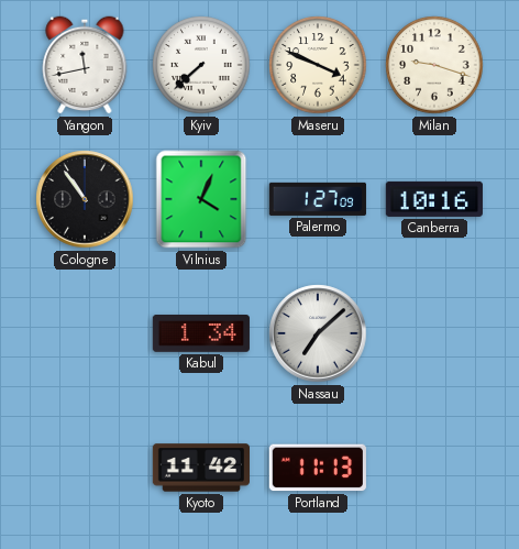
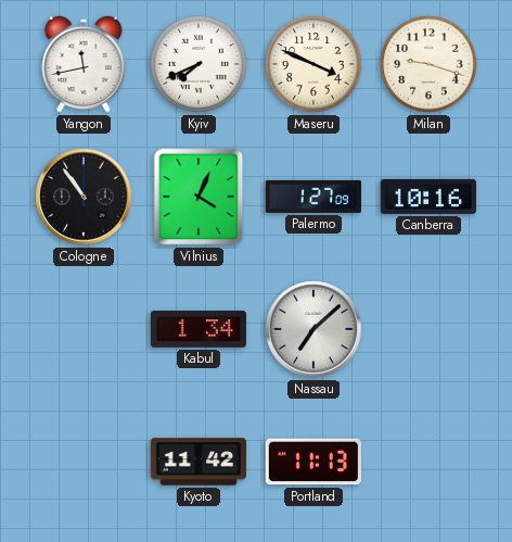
Kyiv: 7:38 -> 7:41 (199, 64)
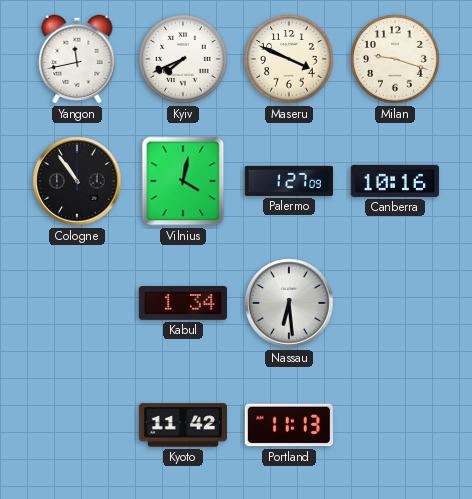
Vilnius: 4:04 -> 4:02 (183, 181)
Nassau: 7:08 -> 6:29 (289, 303)
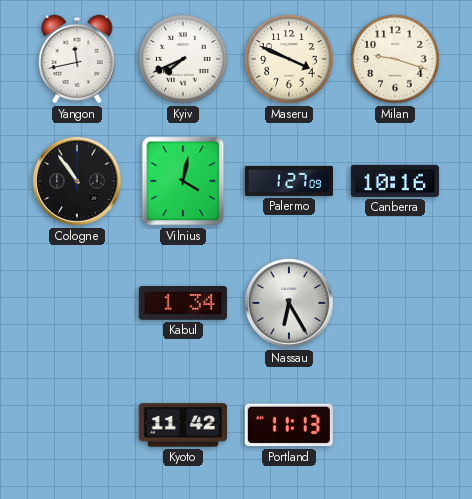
Nassau: 6:29 -> 6:25 (289, 303)
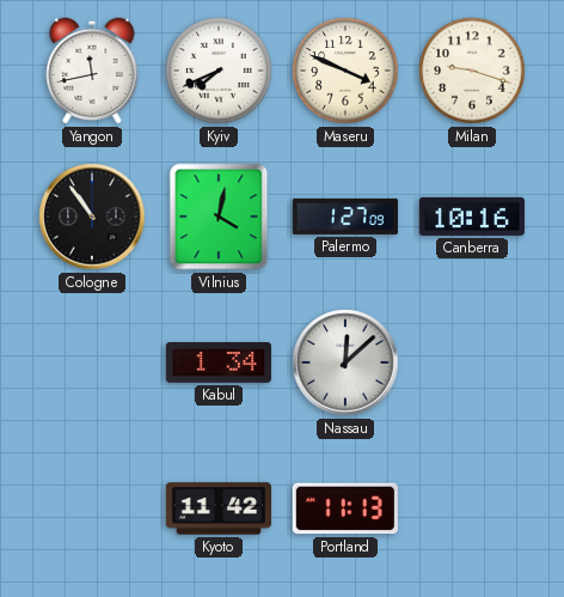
Nassau: 6:25 -> 12:08 (345, 363)
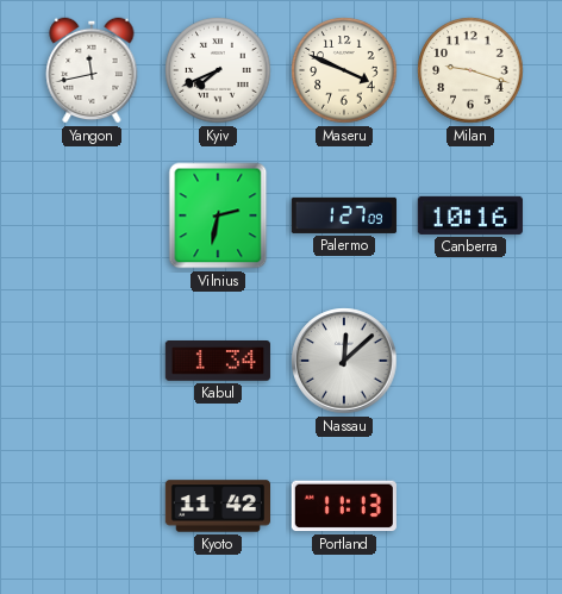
Cologne: 10:54 -> none (92, 217)
Vilnius: 4:02 -> 2:32 (218, 215)
